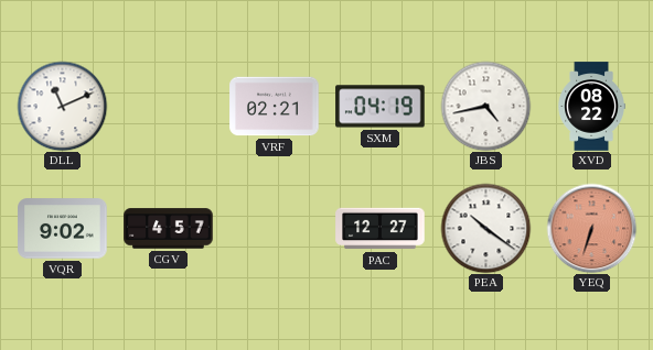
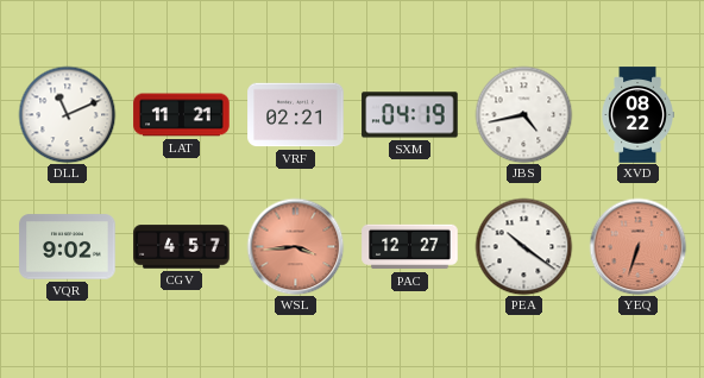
LAT: none -> 11:21 (182, 115)
WSL: none -> 3:44 (295, 246)
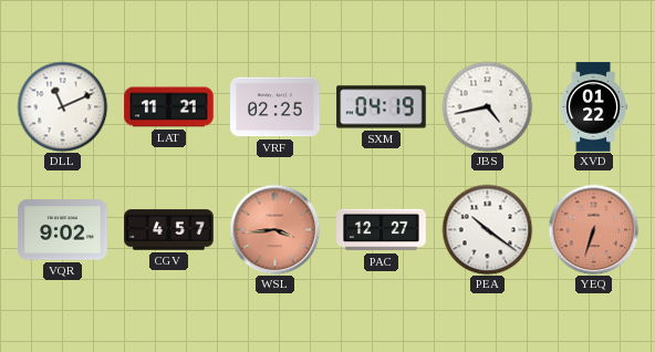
VRF: 02:21 -> 02:25 (275, 107)
XVD: 08:22 -> 01:22 (593, 107)
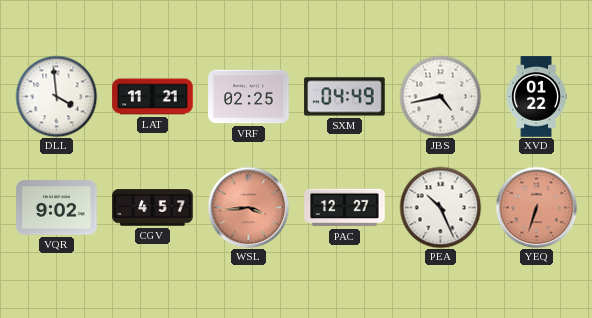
DLL: 11:11 -> 3:59 (56, 96)
SXM: 04:19 -> 04:49 (345, 97)
PEA: 10:21 -> 10:26 (440, 207)
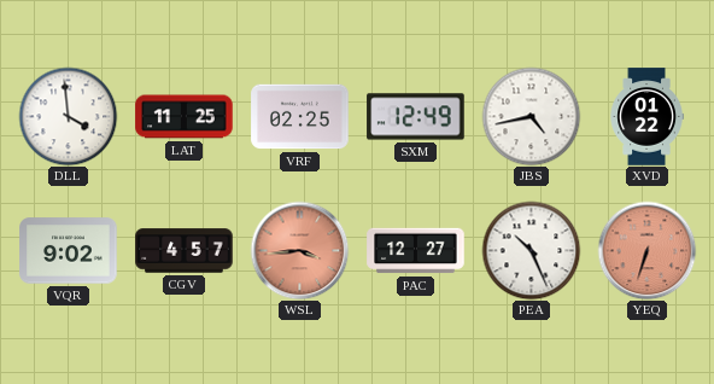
LAT: 11:21 -> 11:25 (185, 117)
SXM: 04:49 -> 12:49 (416, 117)
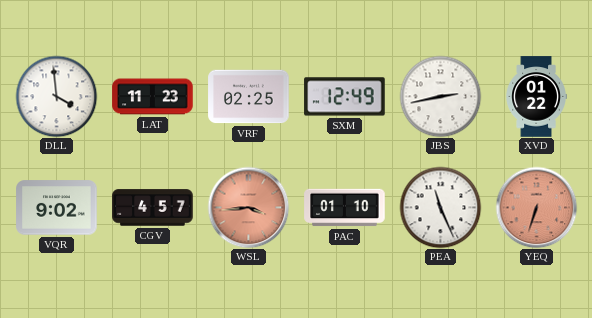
LAT: 11:25 -> 11:23 (153, 97)
JBS: 4:43 -> 2:43 (440, 96)
PAC: 12:27 -> 01:10 (345, 208)
PEA: 10:26 -> 11:26 (440, 207)
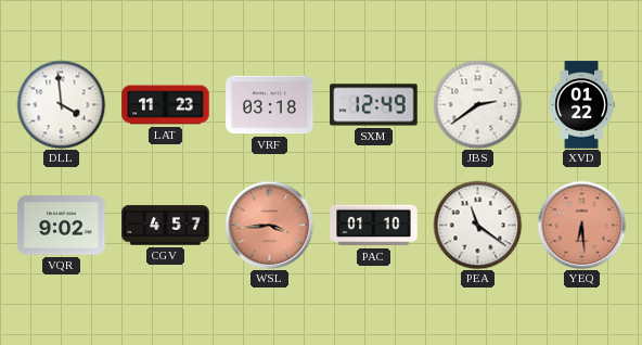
VRF: 02:25 -> 03:18 (270, 105)
JBS: 2:43 -> 2:39 (477, 104)
PEA: 11:26 -> 11:21 (477, 225)
YEQ: 6:33 -> 6:29 (581, 225)
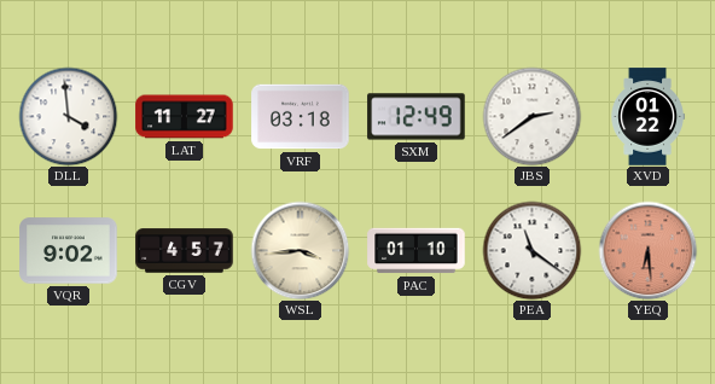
LAT: 11:23 -> 11:27 (185, 117)
WSL dial: salmon -> cream (300, 250)
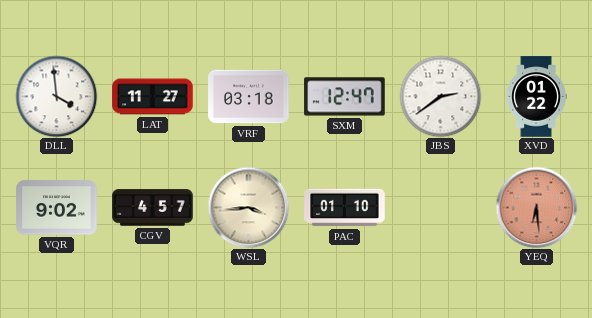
SXM: 12:49 -> 12:47 (345, 97)
PEA: 11:21 -> none (531, 250)
